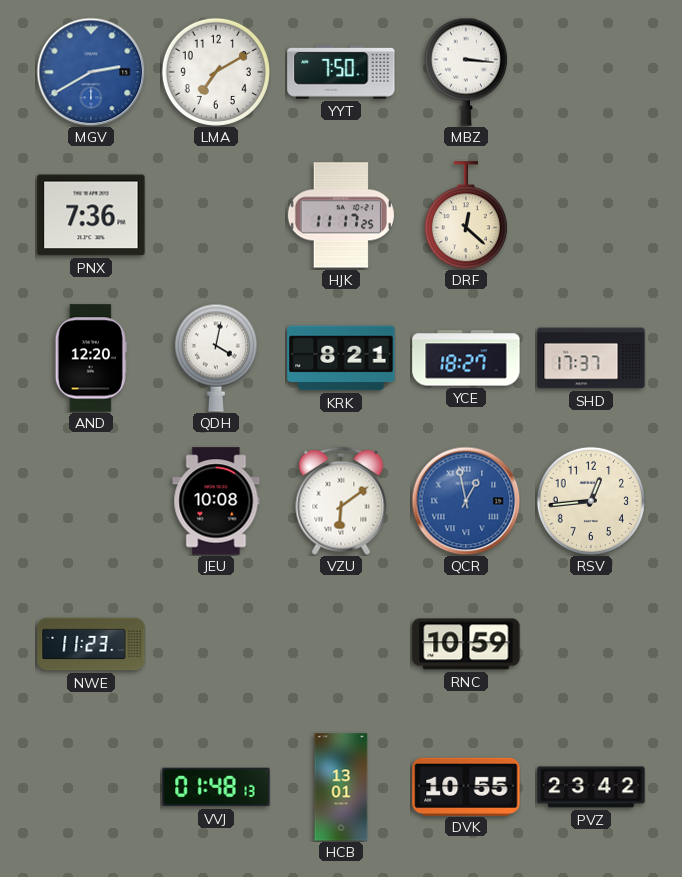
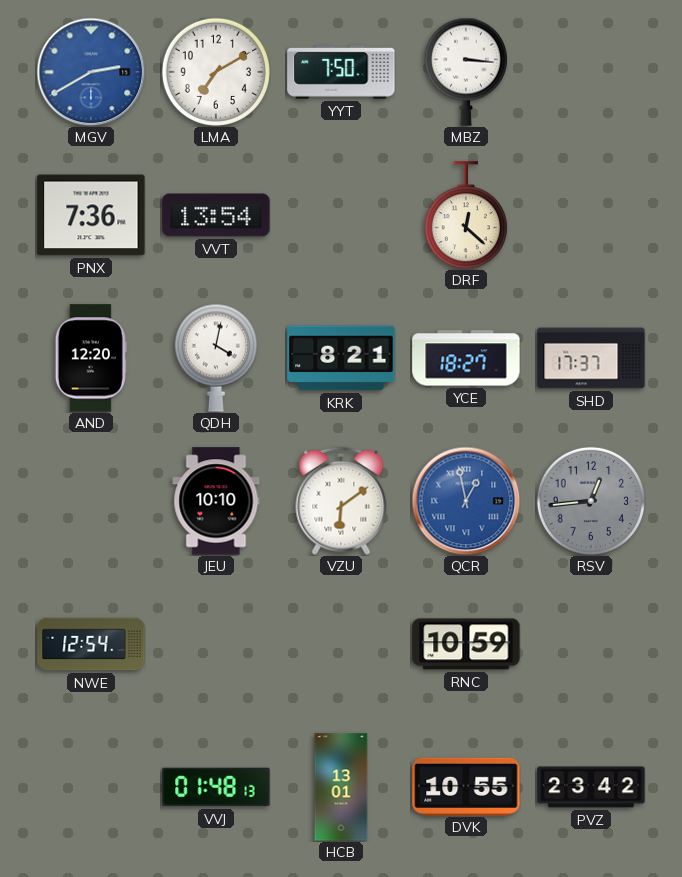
VVT: none -> 13:54 (216, 215)
HJK: 11:17 -> none (341, 215)
JEU: 10:08 -> 10:10 (216, 501)
RSV dial: cream -> grey (591, 501)
NWE: 11:23 -> 12:54 (91, 644)
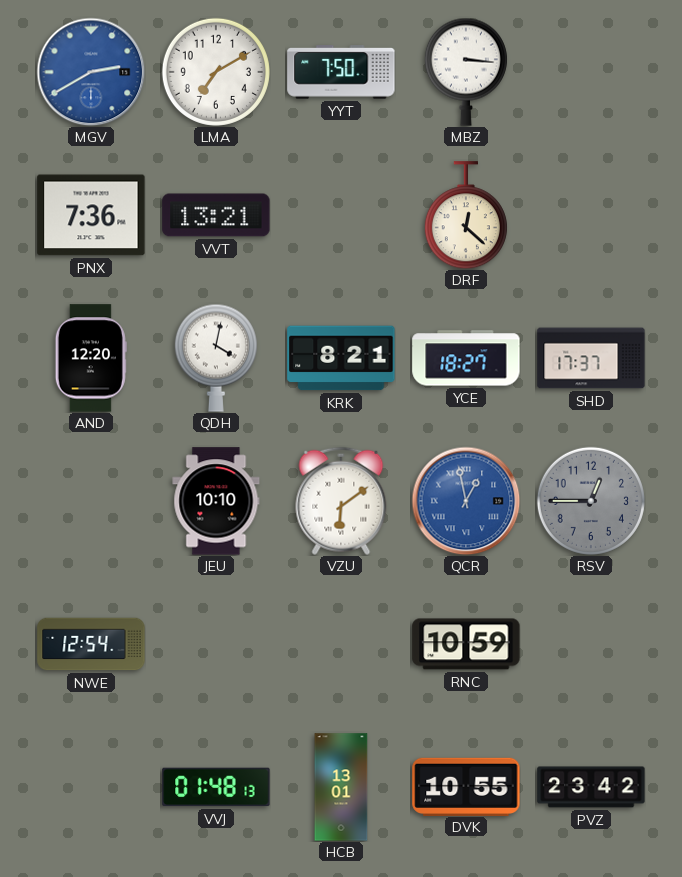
VVT: 13:54 -> 13:21 (216, 215)
RSV: 12:44 -> 12:45 (591, 501)
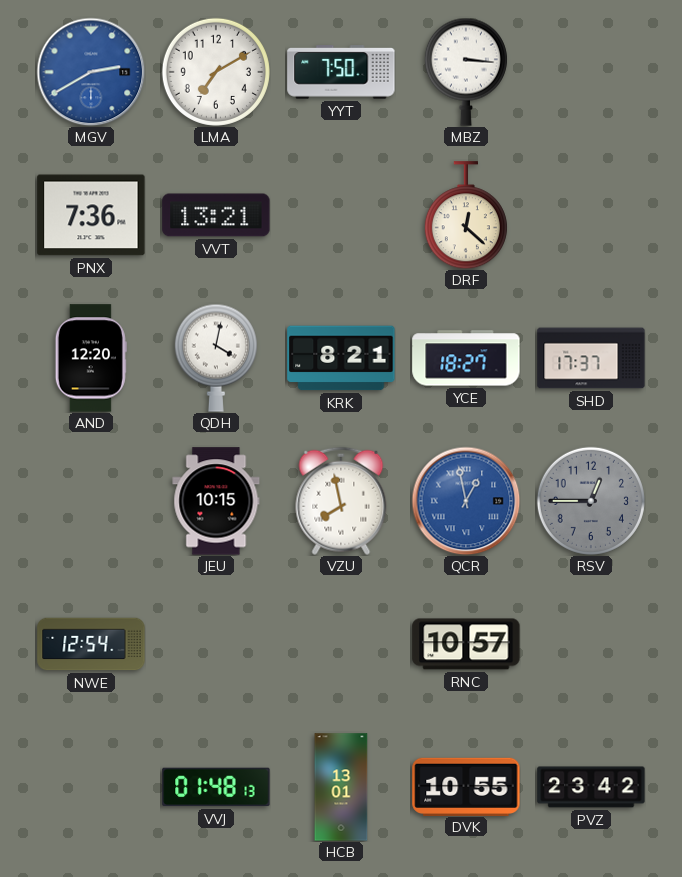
JEU: 10:10 -> 10:15 (216, 501)
VZU: 6:09 -> 7:58 (341, 501)
RNC: 10:59 -> 10:57 (466, 644)
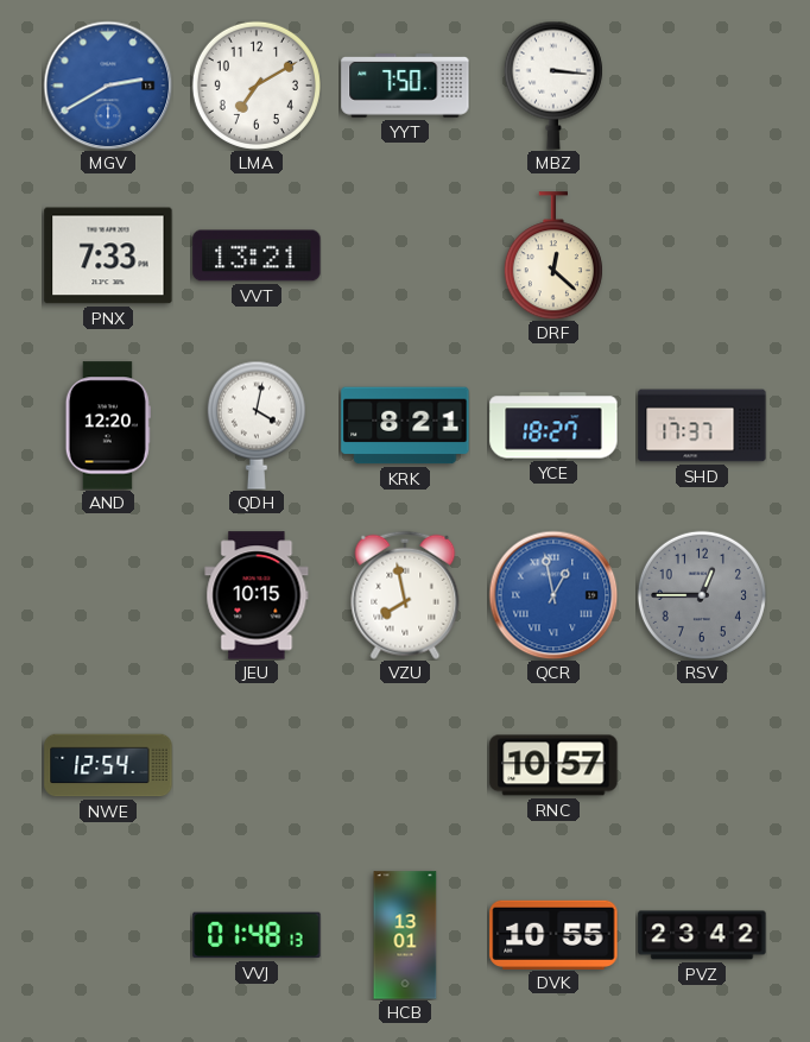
PNX: 7:36 -> 7:33 (108, 255)
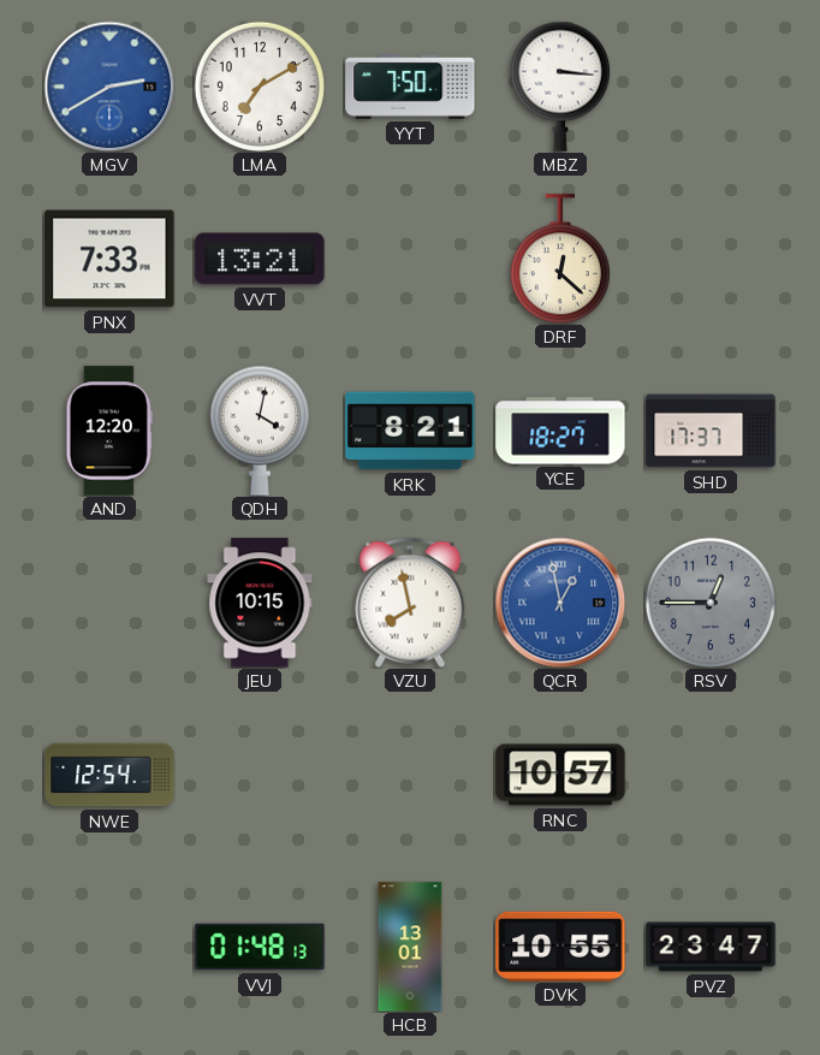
PVZ: 23:42 -> 23:47 (711, 947)
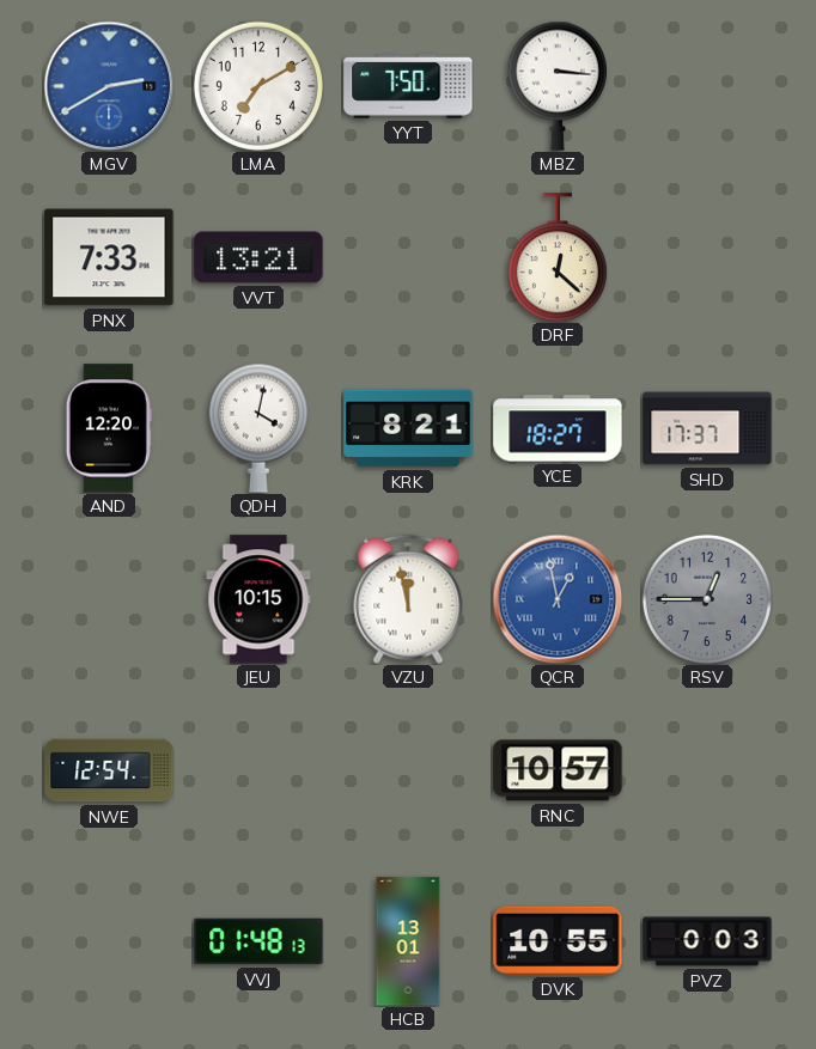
VZU: 7:58 -> 11:58 (408, 599)
PVZ: 23:47 -> 0:03 (707, 941)
